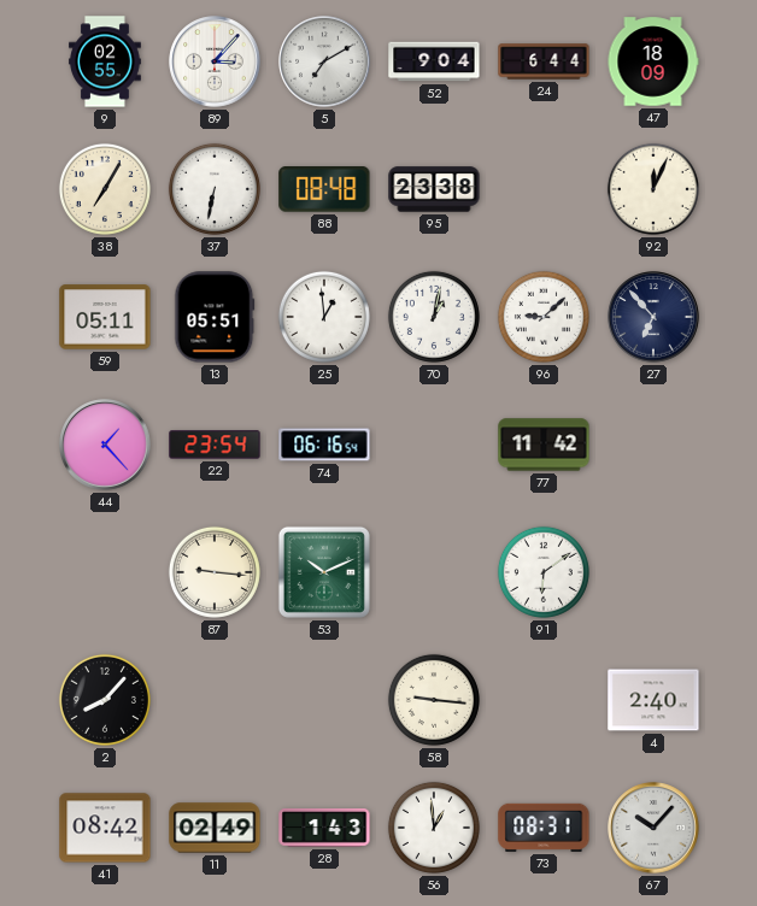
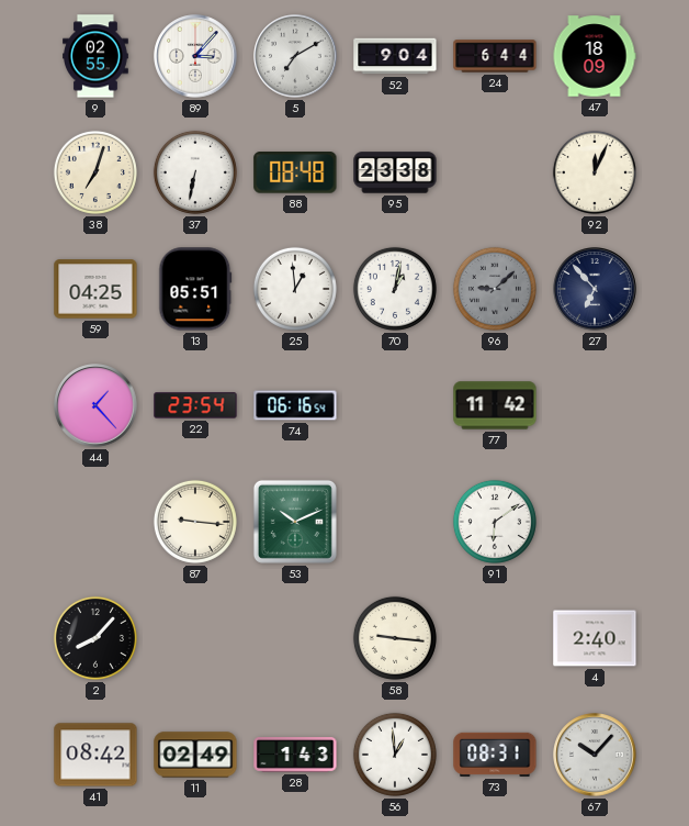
38: 7:05 -> 7:03 (95, 172)
59: 05:11 -> 04:25 (95, 289)
96 dial: white -> grey (495, 289)
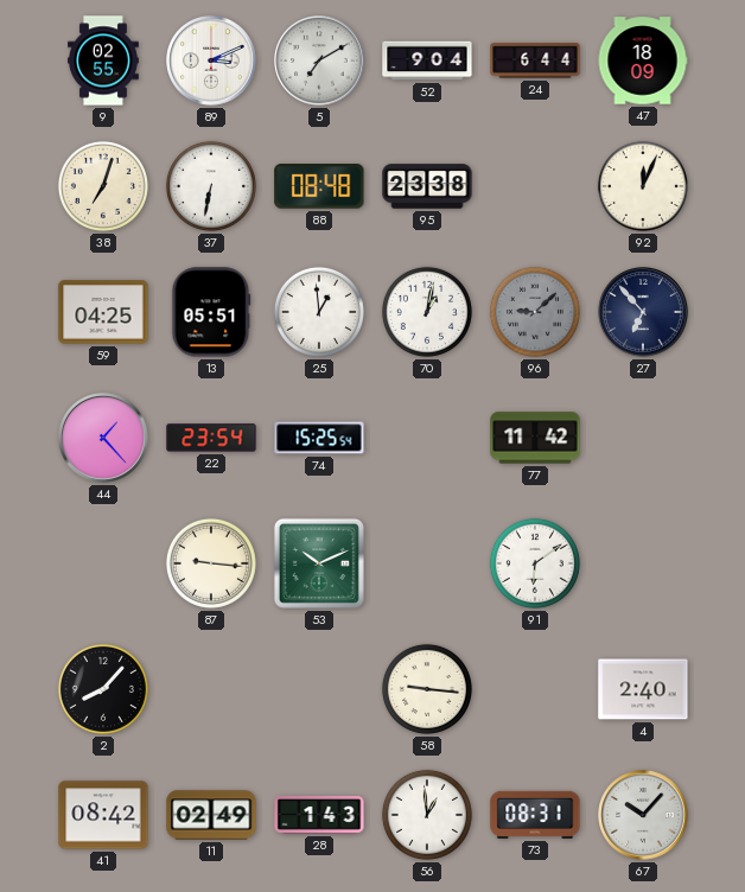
89: 3:07 -> 3:11 (211, 60)
74: 06:16 -> 15:25 (319, 438)
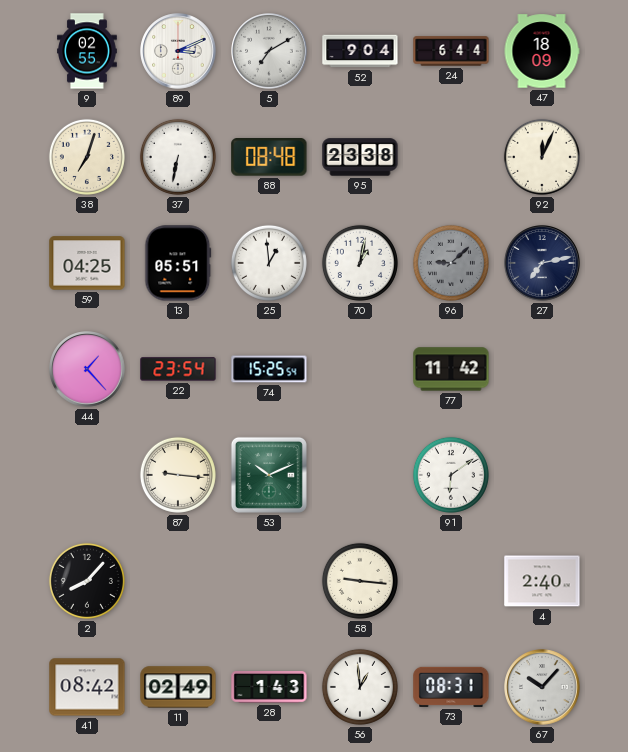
27: 6:53 -> 7:13 (542, 263)
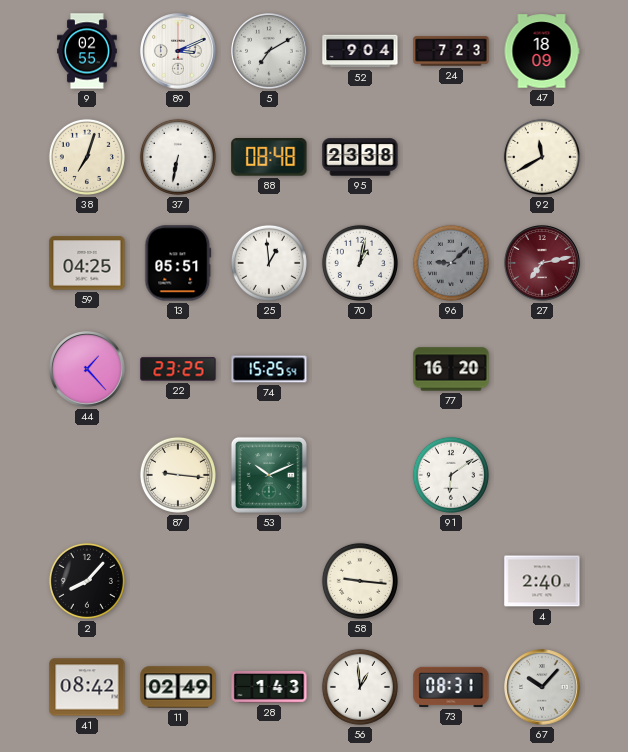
24: 6:44 -> 7:23 (451, 51)
92: 12:04 -> 11:40 (542, 157)
27 dial: navy -> burgundy (542, 263)
22: 23:54 -> 23:25 (178, 369)
77: 11:42 -> 16:20 (451, 369)
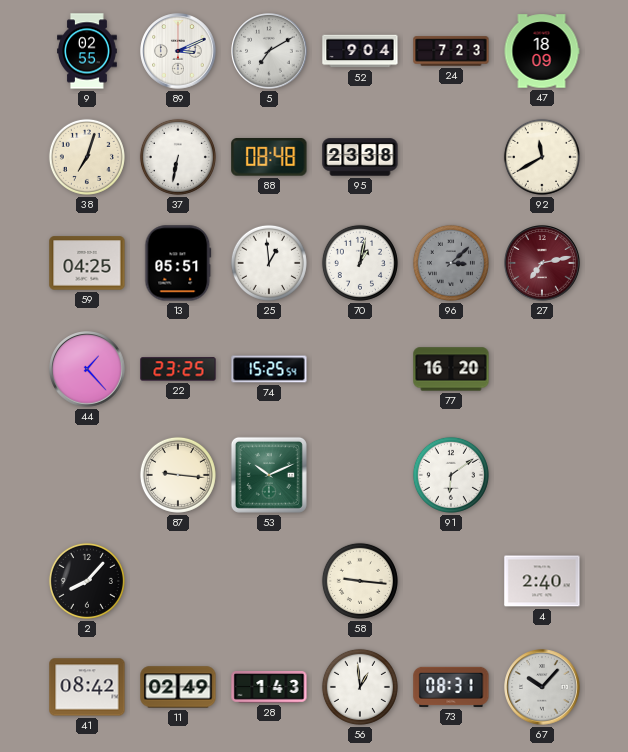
96: 9:08 -> 3:08 (451, 263)
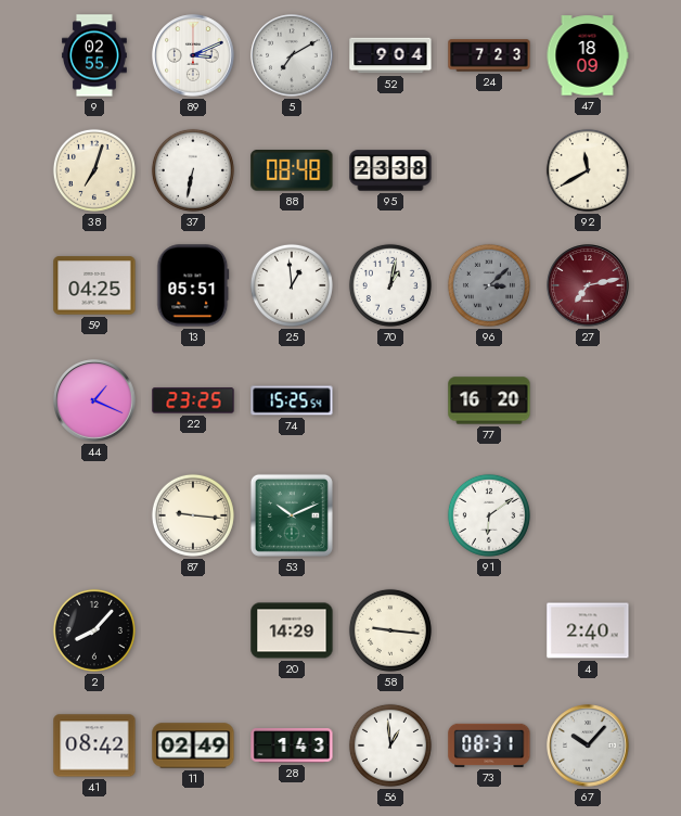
44: 1:23 -> 1:19 (94, 400)
20: none -> 14:29 (292, 630)
